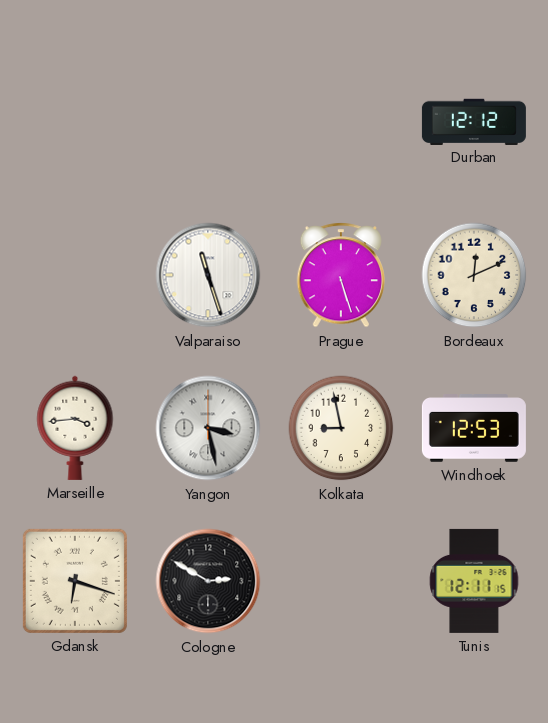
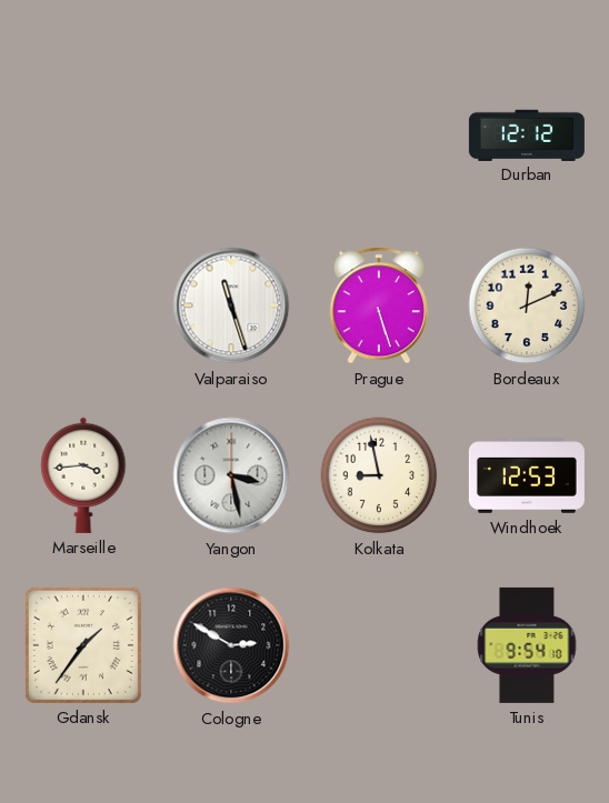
Gdansk: 6:18 -> 1:36 (83, 645)
Tunis: 12:11 -> 9:54 (527, 645)
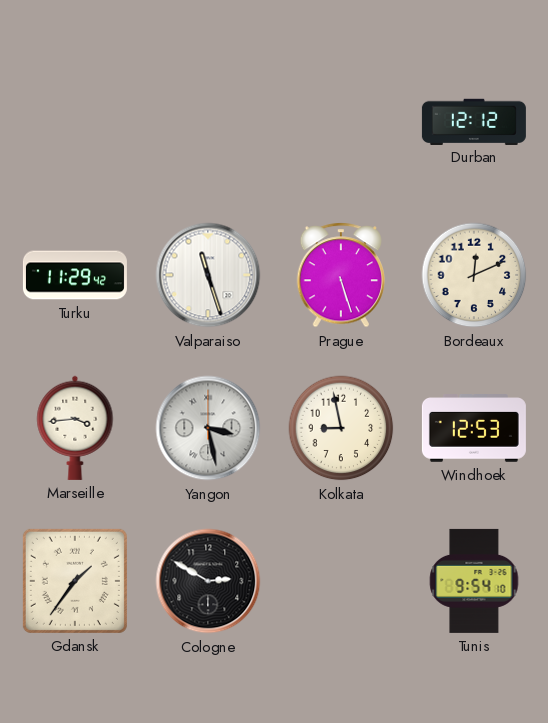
Turku: none -> 11:29 (75, 275)
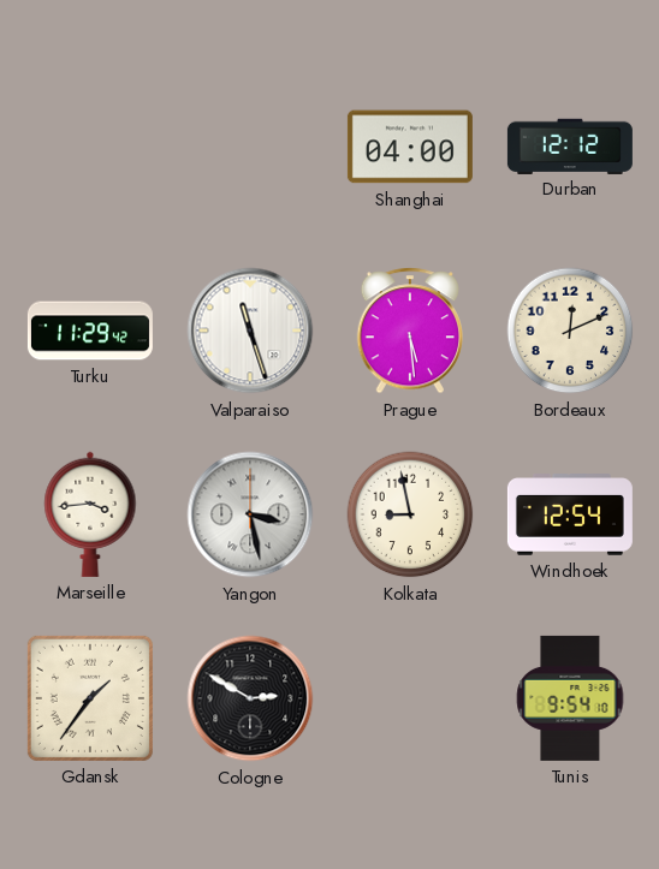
Shanghai: none -> 04:00 (410, 147)
Prague: 5:27 -> 5:29 (410, 331)
Windhoek: 12:53 -> 12:54 (570, 516)
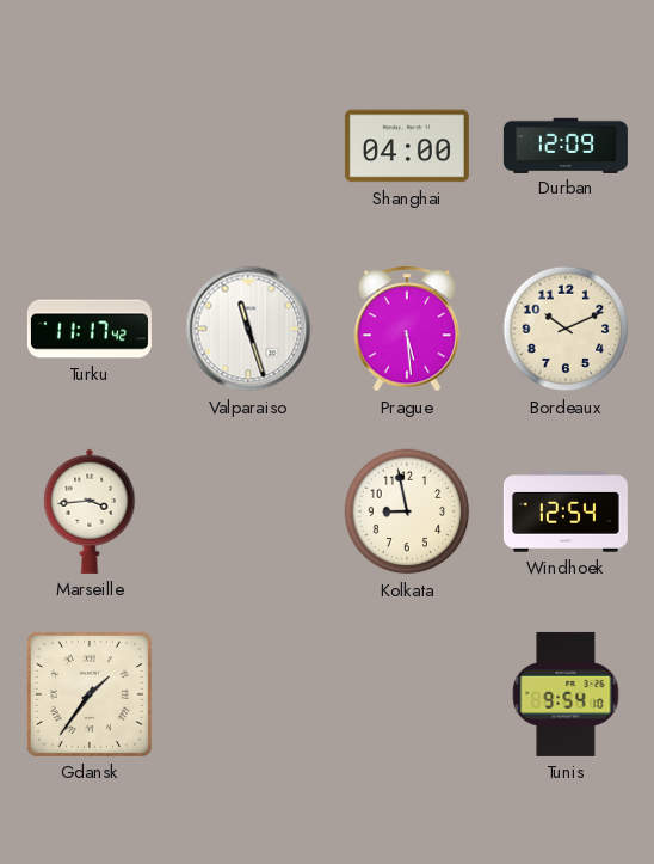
Durban: 12:12 -> 12:09 (566, 145)
Turku: 11:29 -> 11:17 (90, 329)
Bordeaux: 12:11 -> 10:11 (566, 329)
Yangon: 3:28 -> none (250, 514)
Cologne: 2:50 -> none (250, 698)
